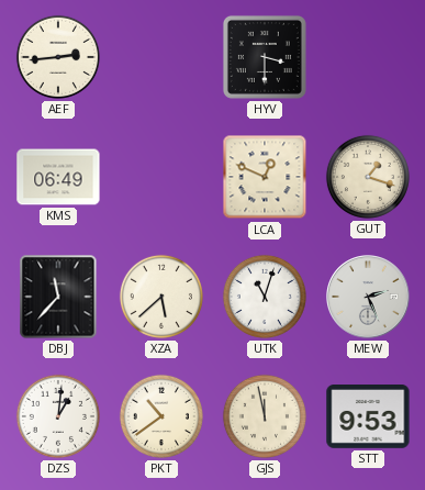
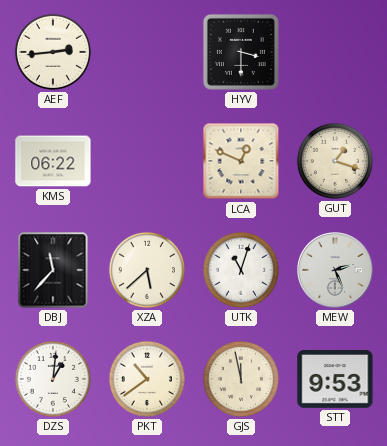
KMS: 06:49 -> 06:22 (53, 161)
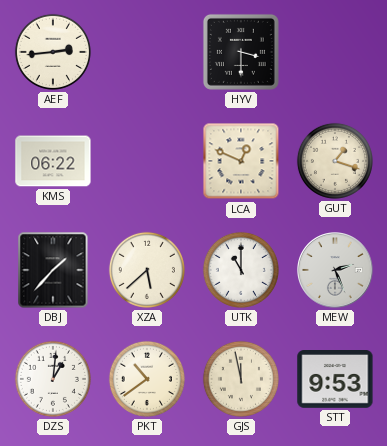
DBJ: 11:37 -> 1:37 (53, 270)
UTK: 11:03 -> 11:00 (241, 270)
